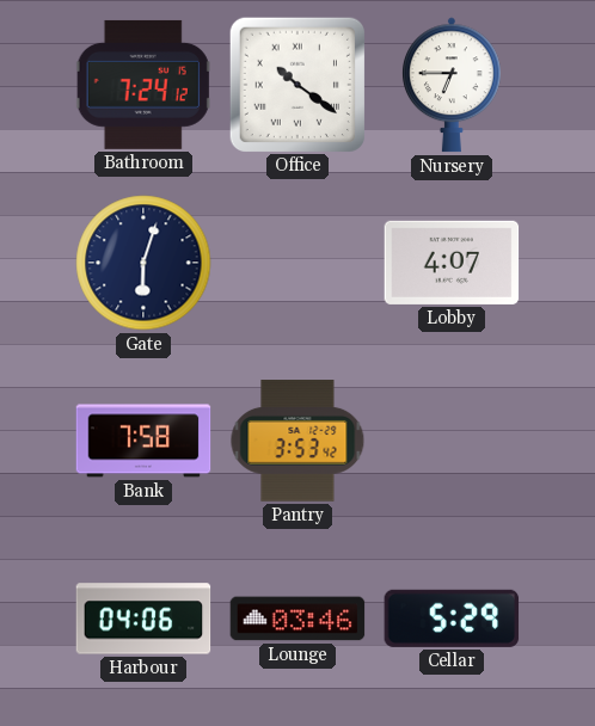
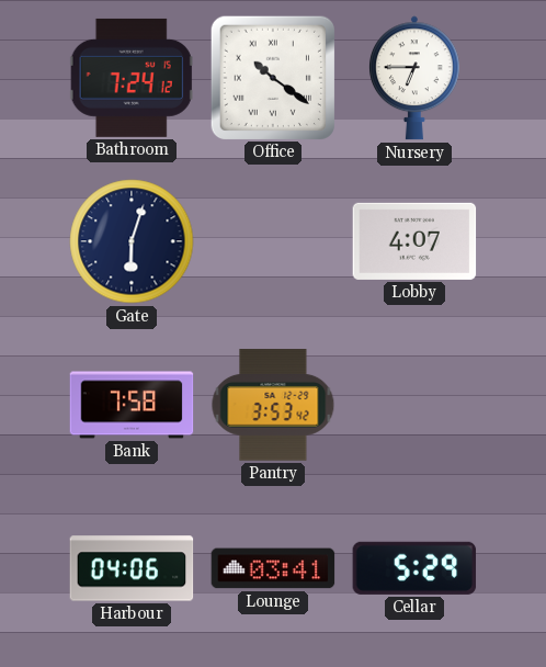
Lounge: 03:46 -> 03:41 (273, 568)
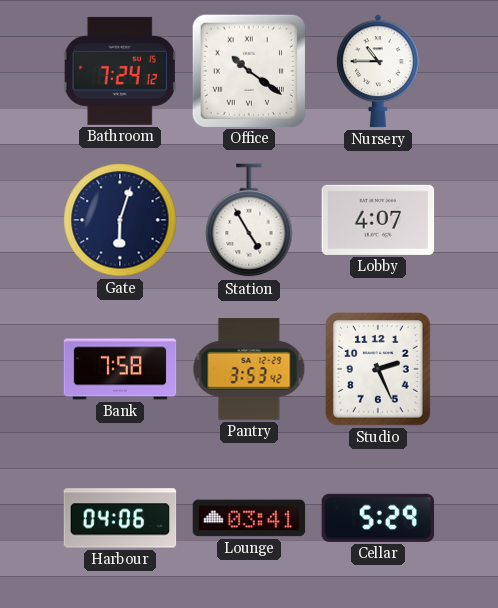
Nursery: 6:45 -> 10:45 (378, 71)
Station: none -> 4:55 (249, 221)
Studio: none -> 2:26 (379, 370)
